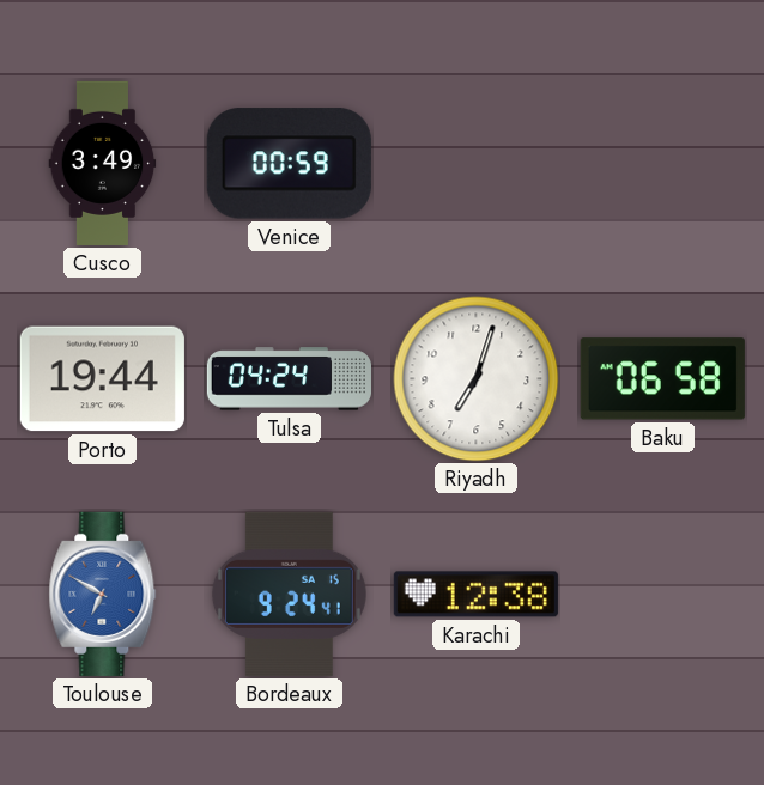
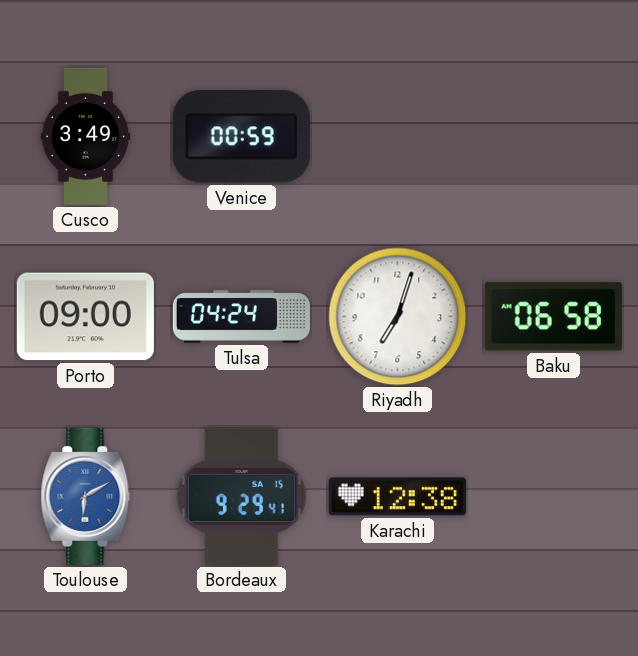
Porto: 19:44 -> 09:00 (85, 317)
Toulouse: 6:50 -> 6:10 (86, 496)
Bordeaux: 9:24 -> 9:29 (241, 496)
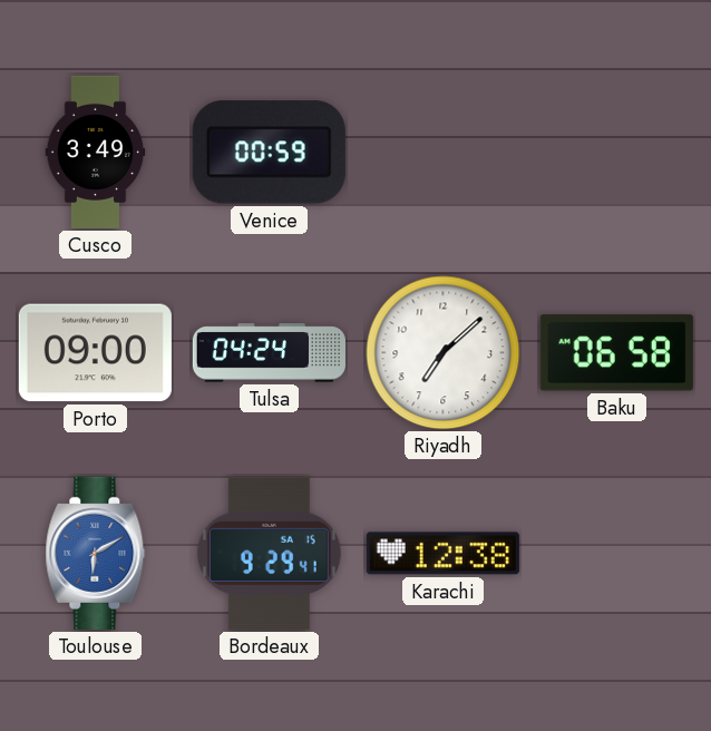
Riyadh: 7:03 -> 7:08 (444, 353)
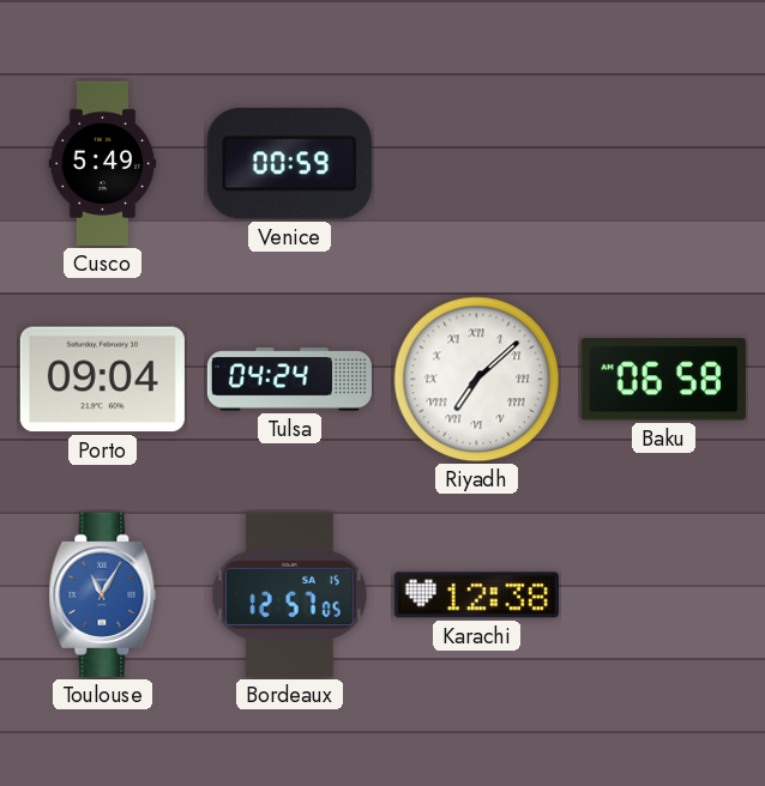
Cusco: 3:49 -> 5:49 (103, 163)
Porto: 09:00 -> 09:04 (102, 380)
Riyadh numerals: Arabic -> Roman (477, 380)
Toulouse: 6:10 -> 11:05 (103, 594)
Bordeaux: 9:29 -> 12:57 (289, 594)
